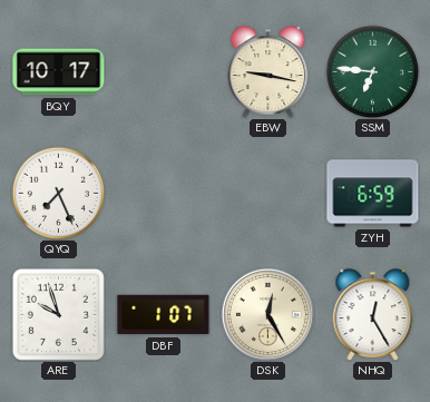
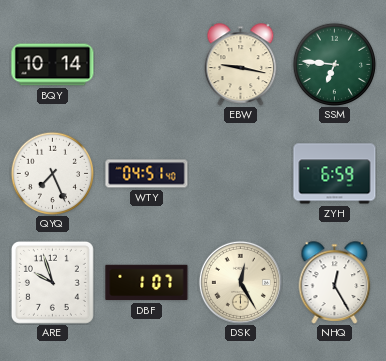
BQY: 10:17 -> 10:14 (53, 65)
WTY: none -> 04:51 (147, 174)
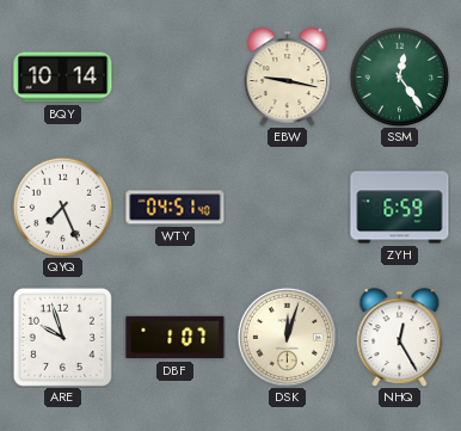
SSM: 6:46 -> 12:24 (399, 76)
DSK: 12:25 -> 12:03 (287, 337)
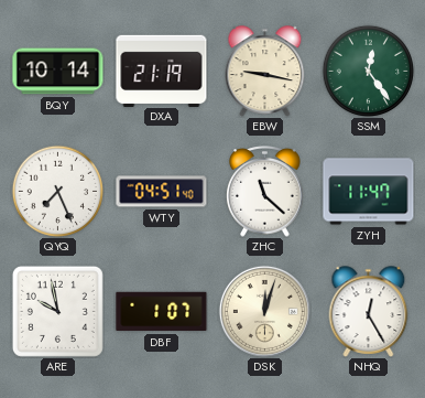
DXA: none -> 21:19 (162, 71)
ZHC: none -> 11:22 (265, 192)
ZYH: 6:59 -> 11:47 (369, 192)
ARE: 9:57 -> 9:58 (57, 311)
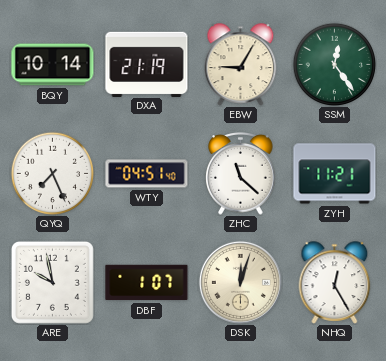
EBW: 9:17 -> 9:05 (241, 65)
ZYH: 11:47 -> 11:21 (335, 174)
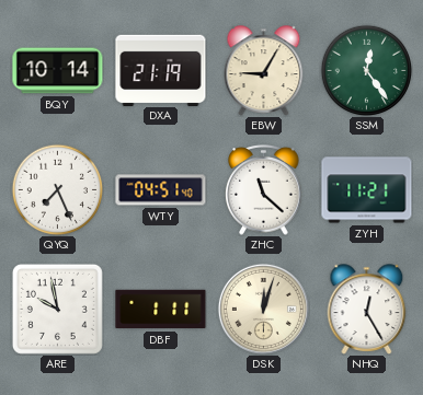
DBF: 1:07 -> 1:11 (161, 310)
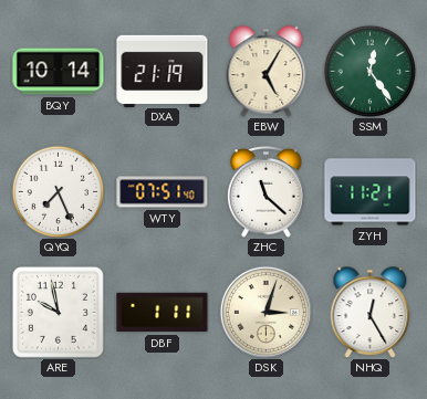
EBW: 9:05 -> 5:05 (267, 72)
WTY: 04:51 -> 07:51 (163, 192)
DSK: 12:03 -> 3:03 (265, 312)
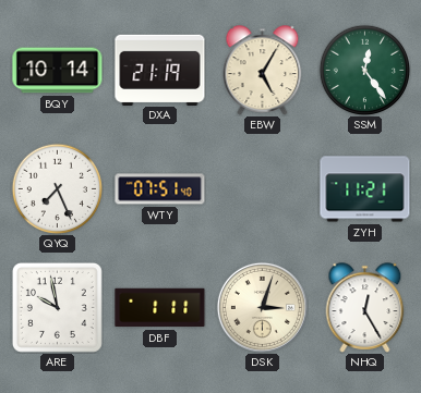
ZHC: 11:22 -> none (267, 192)
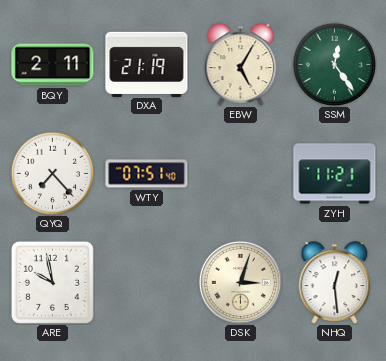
BQY: 10:14 -> 2:11 (53, 65)
QYQ: 7:26 -> 7:23 (52, 173)
DBF: 1:11 -> none (160, 308)
NHQ: 12:25 -> 12:29 (335, 283)
